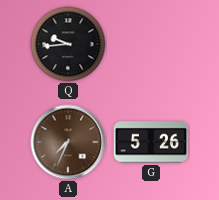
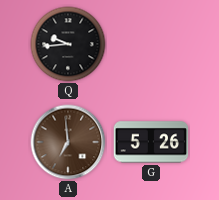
A: 7:34 -> 6:59 (68, 142)
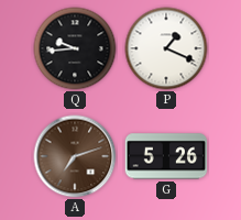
P: none -> 1:19 (166, 48)
A: 6:59 -> 7:12 (75, 156)
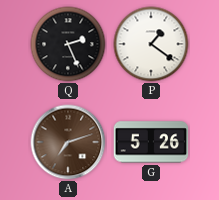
Q: 9:44 -> 2:26 (68, 44)
P: 1:19 -> 1:21 (151, 44)
